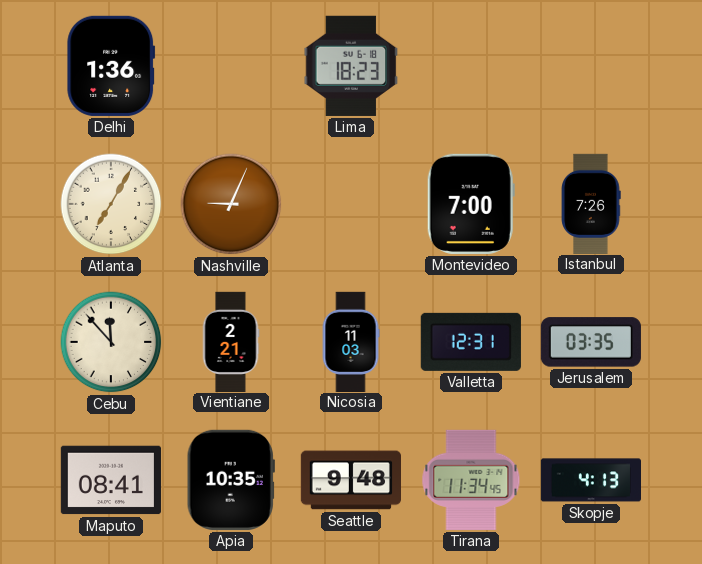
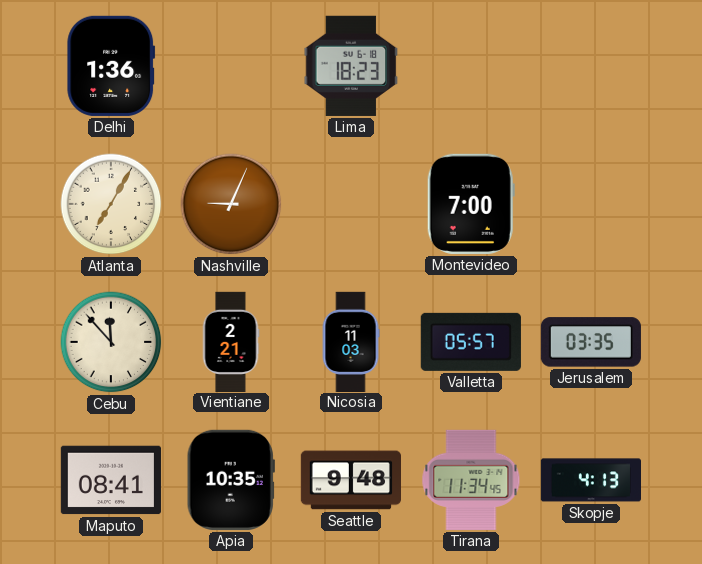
Istanbul: 7:26 -> none (591, 203)
Valletta: 12:31 -> 05:57 (471, 342)
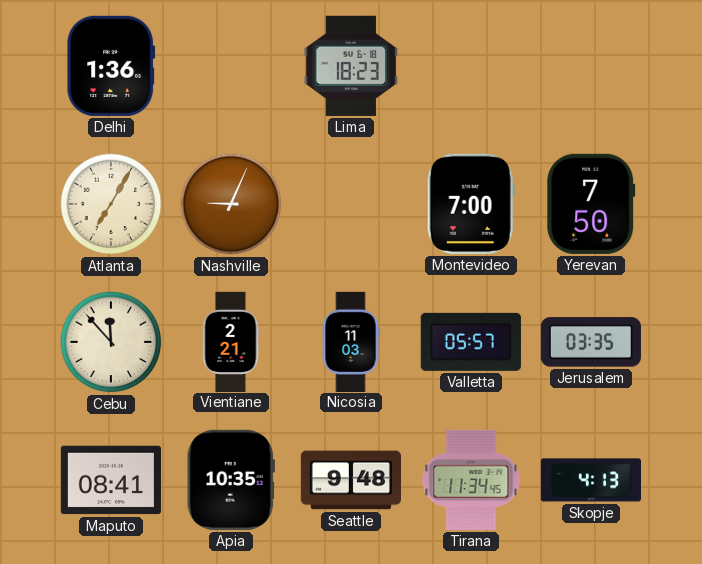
Yerevan: none -> 7:50 (591, 204)
